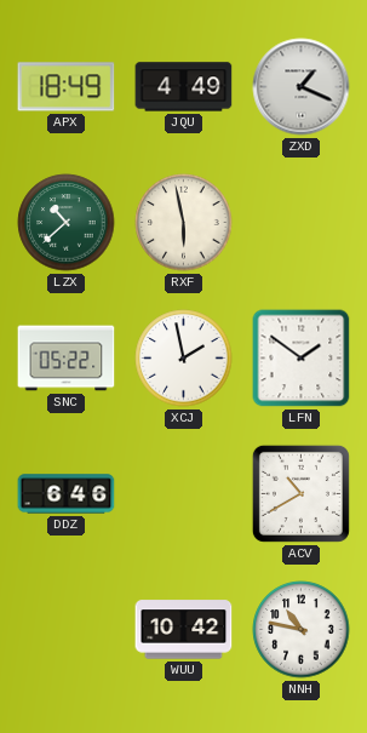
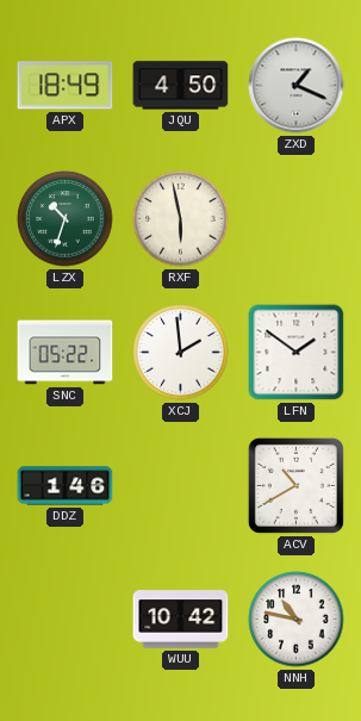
JQU: 4:49 -> 4:50 (181, 86)
LZX: 10:38 -> 10:33 (66, 219)
XCJ: 1:58 -> 1:59 (181, 353)
DDZ: 6:46 -> 1:46 (66, 486)
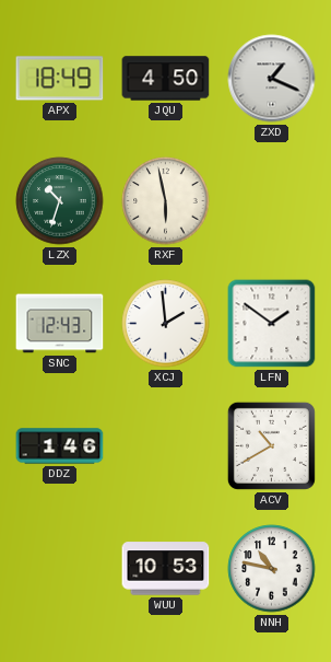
SNC: 05:22 -> 12:43 (60, 324)
WUU: 10:42 -> 10:53 (166, 569)
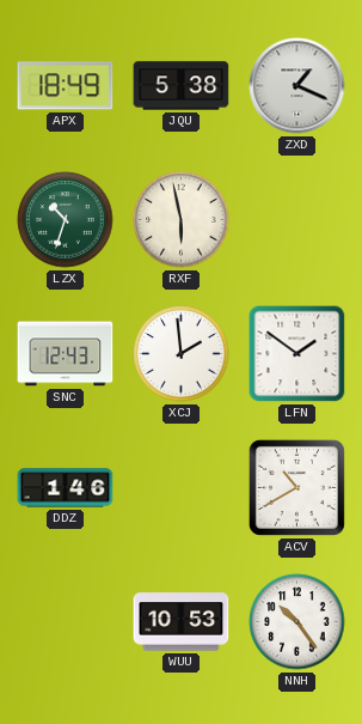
JQU: 4:50 -> 5:38 (182, 86)
NNH: 10:47 -> 10:24 (297, 622)
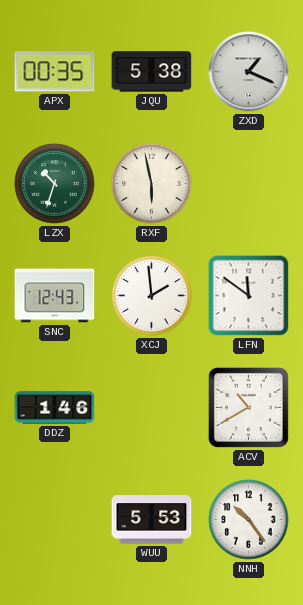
APX: 18:49 -> 00:35 (55, 72)
LFN: 1:51 -> 11:51 (249, 296)
WUU: 10:53 -> 5:53 (152, 520)
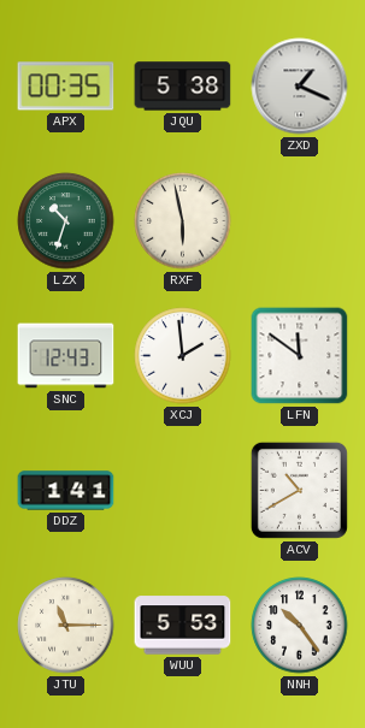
DDZ: 1:46 -> 1:41 (66, 491)
JTU: none -> 11:15 (66, 626)
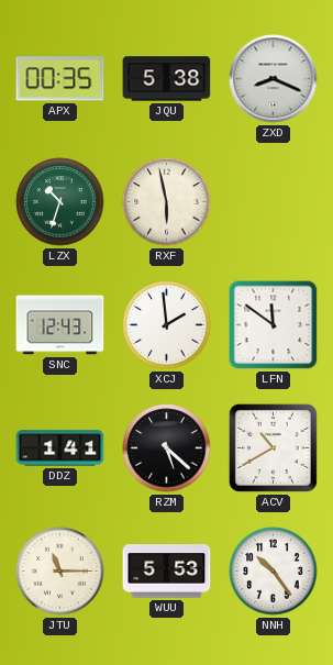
ZXD: 1:19 -> 8:19 (274, 79)
RZM: none -> 5:22 (167, 448)
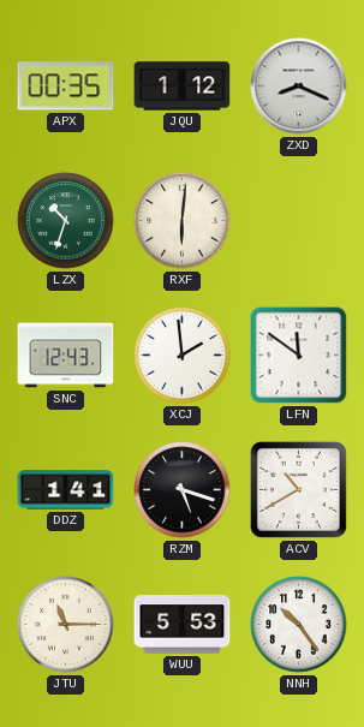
JQU: 5:38 -> 1:12 (183, 87)
RXF: 5:58 -> 6:01 (183, 221)
RZM: 5:22 -> 5:18 (183, 490)
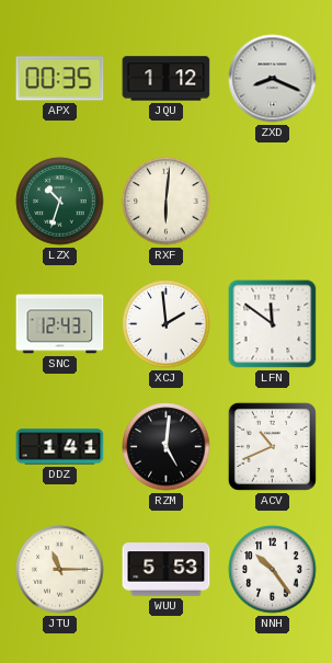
RZM: 5:18 -> 5:01 (167, 447)
ACV: 10:40 -> 10:41 (272, 446)
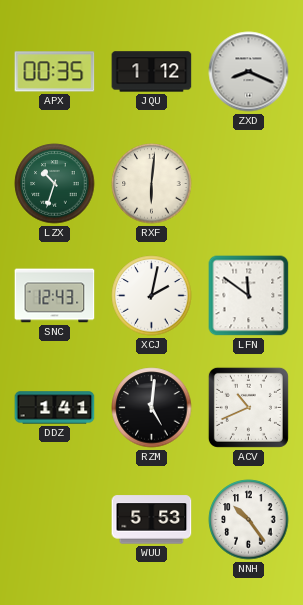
XCJ: 1:59 -> 2:02 (152, 296)
JTU: 11:15 -> none (60, 570)
